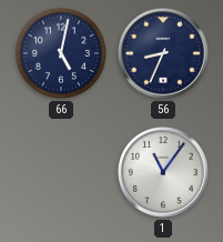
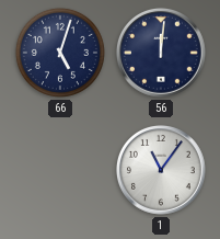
66: 5:02 -> 5:03 (60, 53)
56: 8:34 -> 12:01 (161, 53)
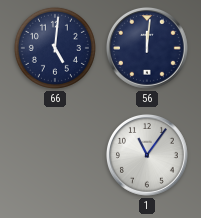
66: 5:03 -> 5:01 (55, 48)
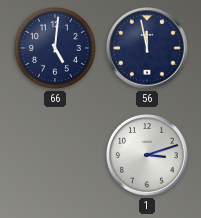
56: 12:01 -> 11:58 (147, 48)
1: 11:06 -> 3:12 (147, 155)
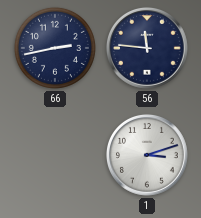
66: 5:01 -> 2:43 (55, 48)
56: 11:58 -> 11:46 (147, 48)
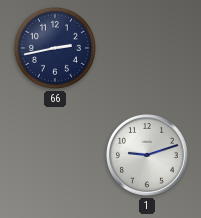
56: 11:46 -> none (147, 48)
1: 3:12 -> 9:12 (147, 155)
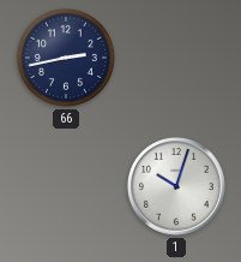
1: 9:12 -> 10:03 (176, 186)
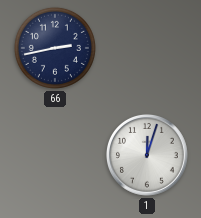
1: 10:03 -> 12:03 (147, 155)
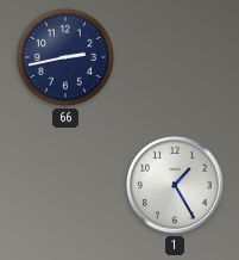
1: 12:03 -> 1:25 (175, 185)
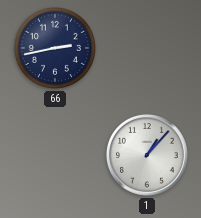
1: 1:25 -> 1:07 (147, 155)
